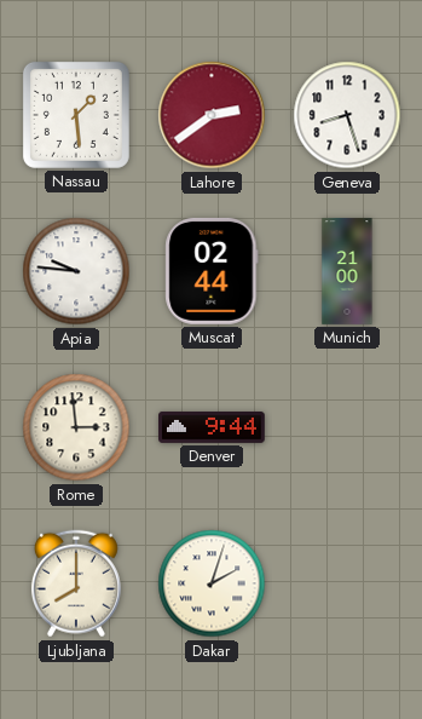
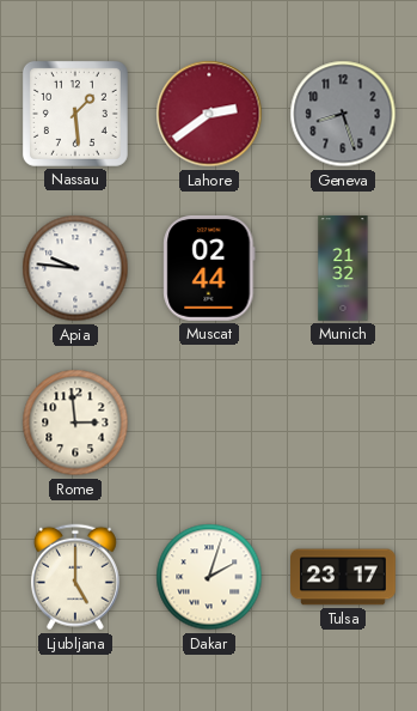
Geneva dial: white -> grey (343, 114)
Munich: 21:00 -> 21:32 (343, 268)
Denver: 9:44 -> none (213, 427)
Ljubljana: 8:00 -> 5:00 (75, 577)
Tulsa: none -> 23:17 (344, 577)
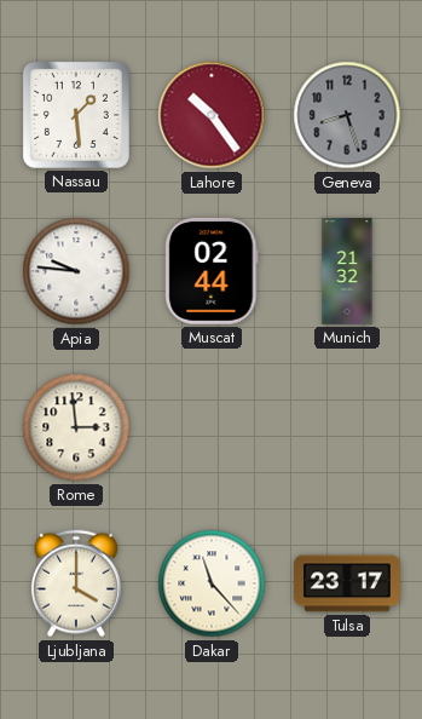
Lahore: 2:39 -> 10:24 (212, 115)
Ljubljana: 5:00 -> 4:00 (76, 583)
Dakar: 2:03 -> 11:23 (212, 583)
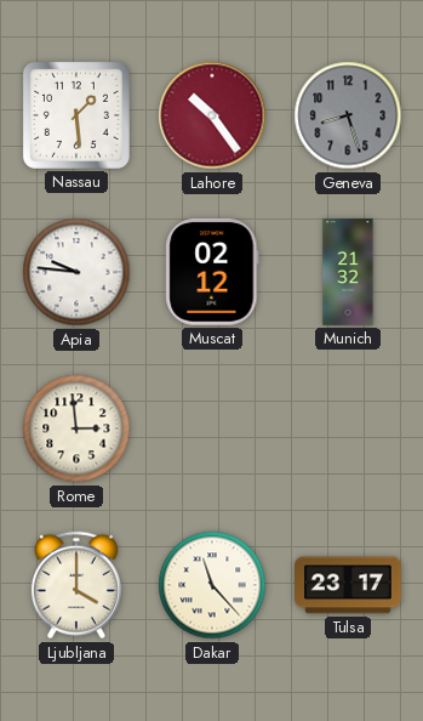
Muscat: 02:44 -> 02:12 (212, 272)
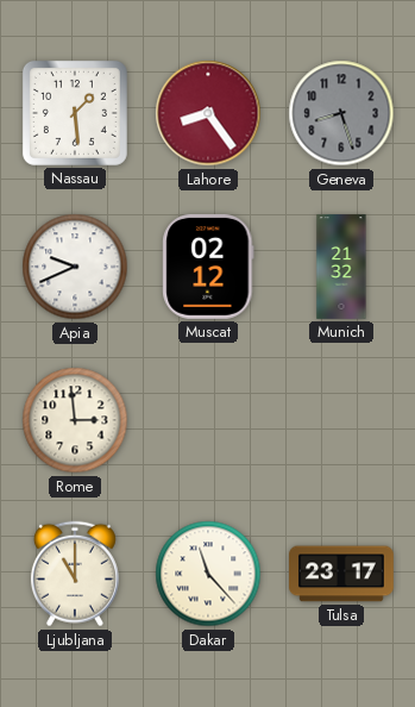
Lahore: 10:24 -> 8:24 (208, 113)
Apia: 9:46 -> 9:41 (75, 267)
Ljubljana: 4:00 -> 11:00 (75, 574)
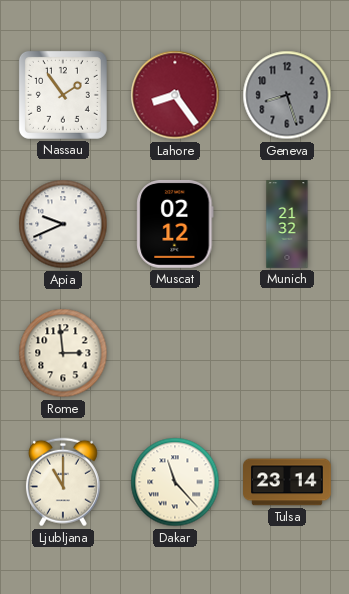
Nassau: 1:29 -> 1:54 (63, 95)
Tulsa: 23:17 -> 23:14 (288, 482)
